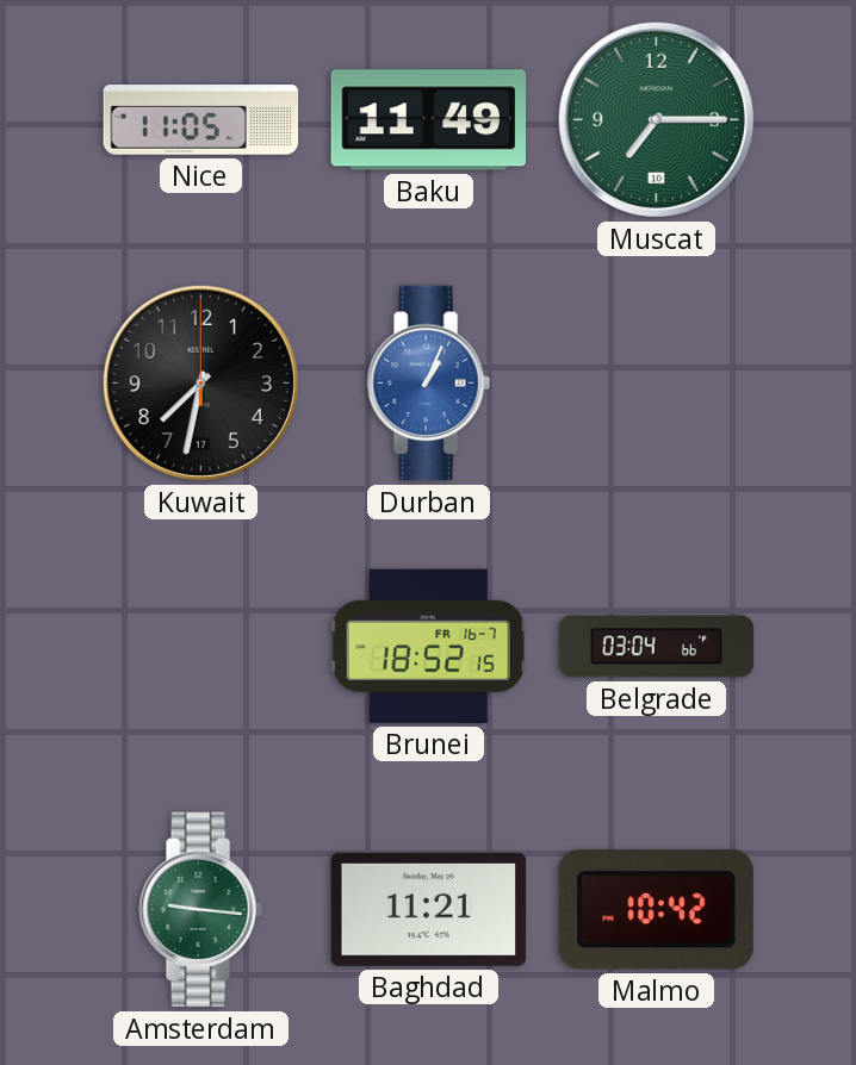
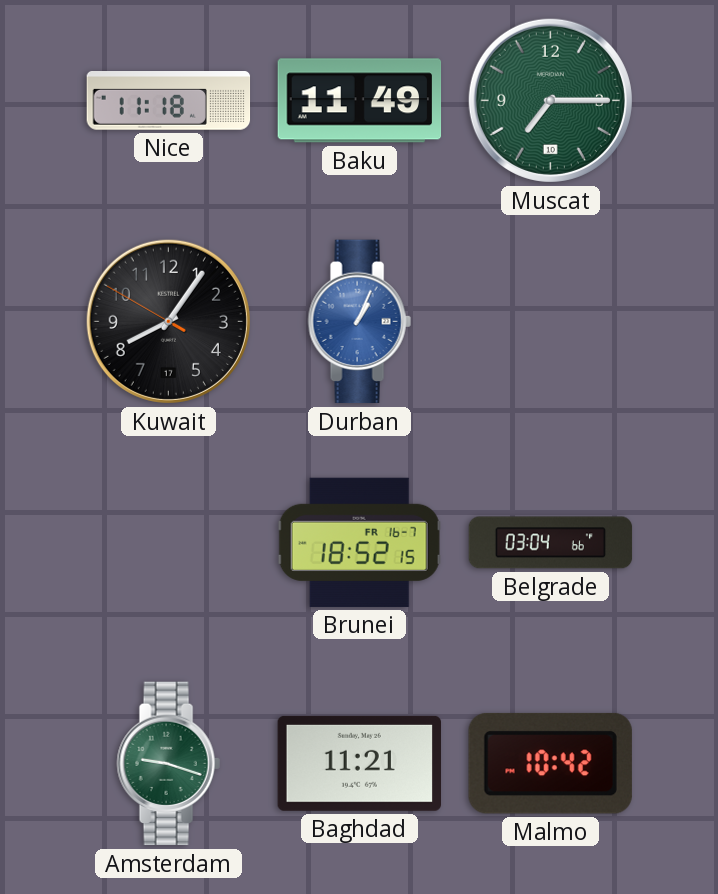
Nice: 11:05 -> 11:18 (169, 101)
Kuwait: 7:32 -> 8:05 (168, 321)
Amsterdam: 9:16 -> 9:18 (168, 764)
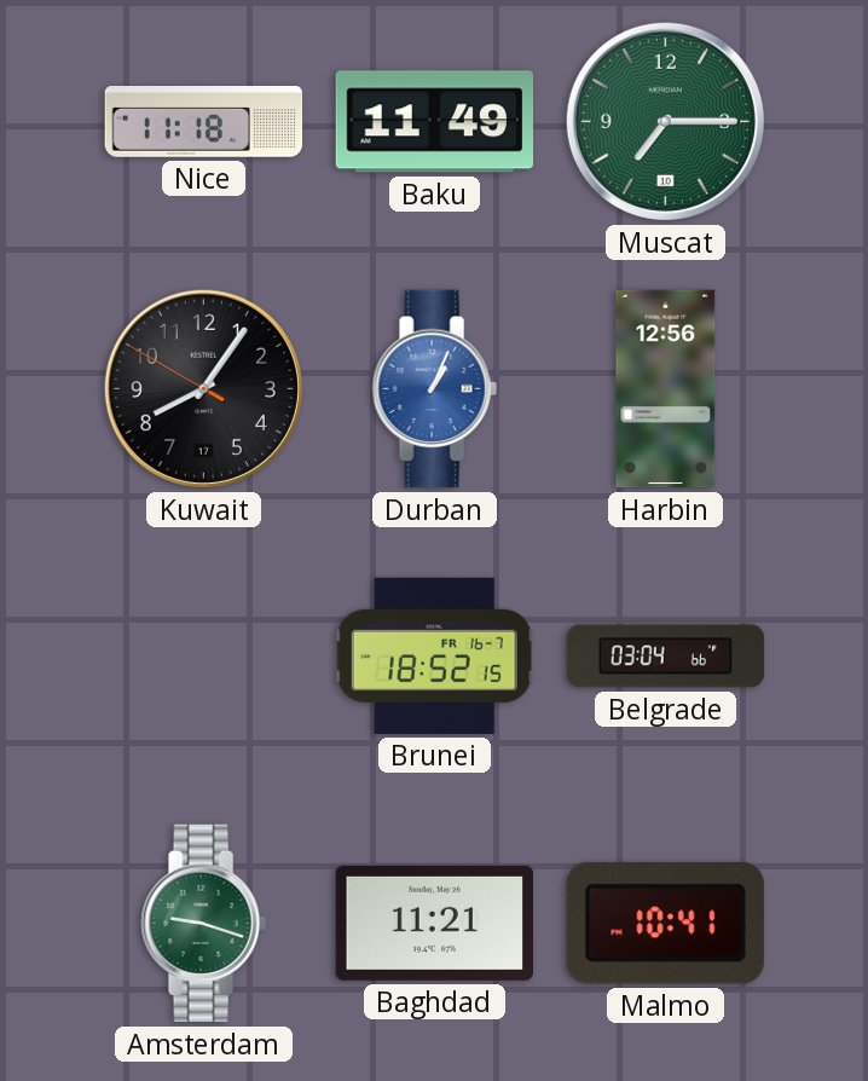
Harbin: none -> 12:56 (666, 389)
Malmo: 10:42 -> 10:41 (665, 923)
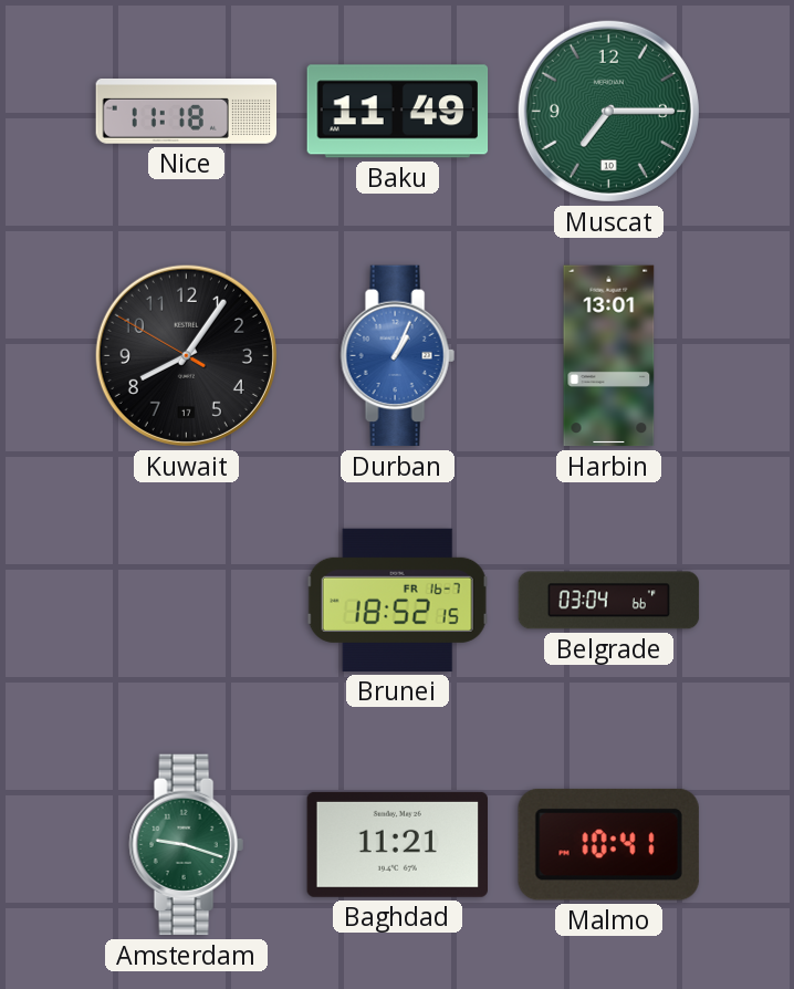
Harbin: 12:56 -> 13:01 (609, 356)
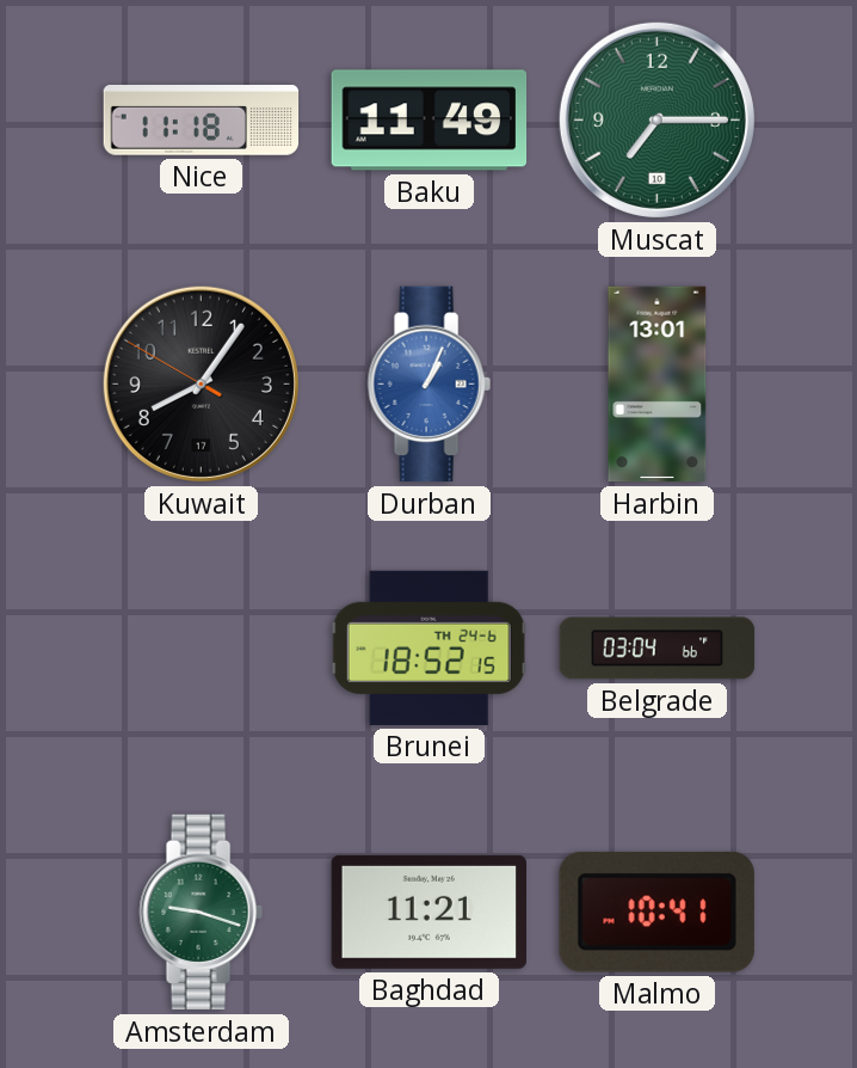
Brunei date: FR 16-7 -> TH 24-6 (428, 647)
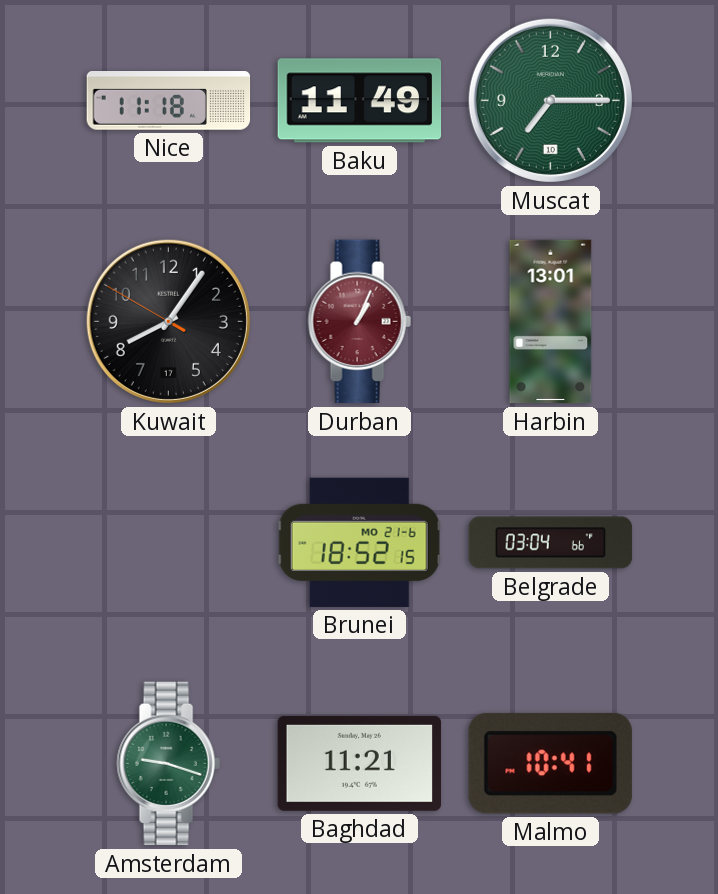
Durban dial: blue -> burgundy (359, 322)
Brunei date: TH 24-6 -> MO 21-6 (359, 542)
